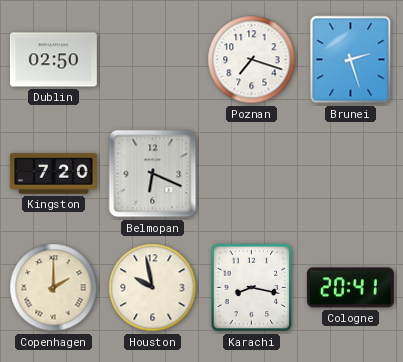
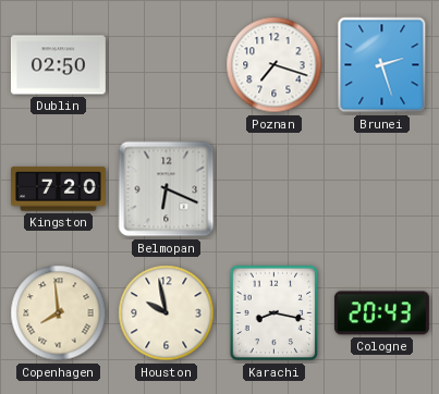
Copenhagen: 2:00 -> 7:59 (59, 313)
Cologne: 20:41 -> 20:43 (381, 313)
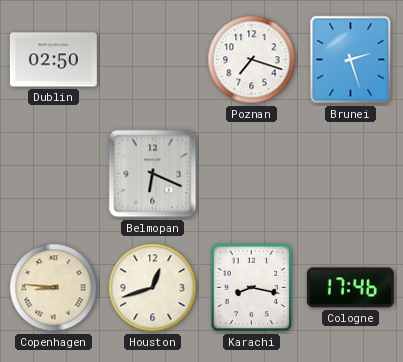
Kingston: 7:20 -> none (58, 189)
Copenhagen: 7:59 -> 8:46 (54, 288)
Houston: 9:58 -> 12:42 (153, 288)
Cologne: 20:43 -> 17:46 (350, 288)
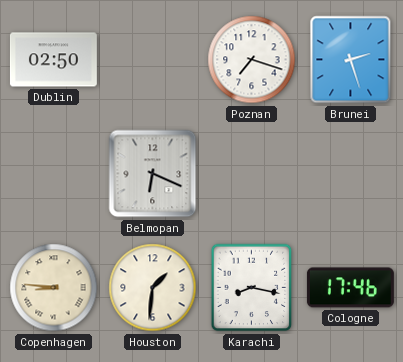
Houston: 12:42 -> 1:31 (153, 288)
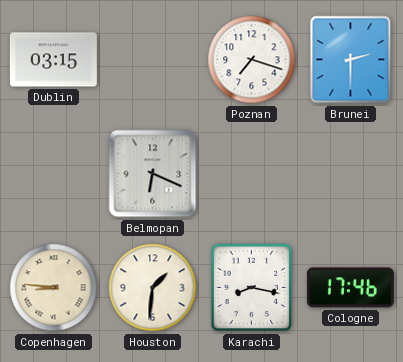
Dublin: 02:50 -> 03:15 (53, 60)
Brunei: 2:27 -> 2:30 (351, 60)
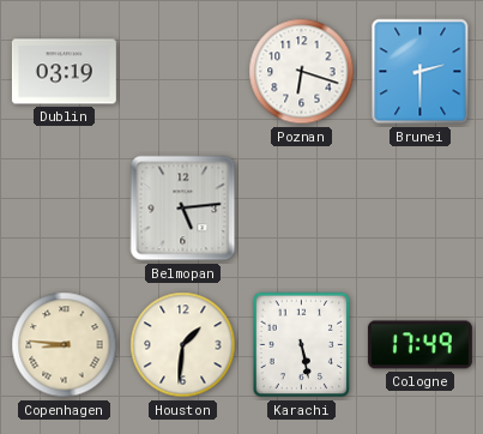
Dublin: 03:15 -> 03:19 (64, 72)
Poznan: 7:18 -> 6:18 (302, 72)
Belmopan: 6:19 -> 5:14 (183, 209)
Karachi: 8:17 -> 5:28 (302, 345)
Cologne: 17:46 -> 17:49 (419, 345)
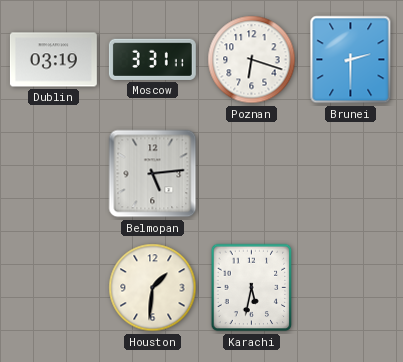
Moscow: none -> 3:31 (152, 59)
Copenhagen: 8:46 -> none (65, 345)
Karachi: 5:28 -> 5:32 (252, 288)
Cologne: 17:49 -> none (419, 345)
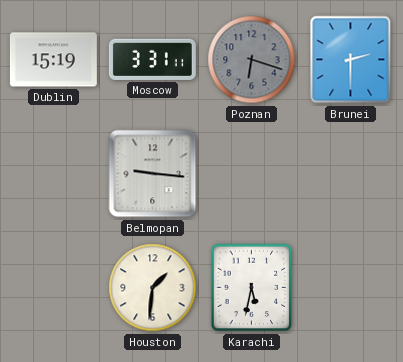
Dublin: 03:19 -> 15:19 (53, 60)
Poznan dial: white -> grey (252, 60)
Belmopan: 5:14 -> 9:16 (153, 174)
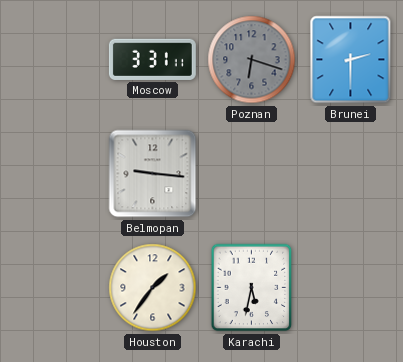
Dublin: 15:19 -> none (53, 60)
Houston: 1:31 -> 1:36 (153, 288)
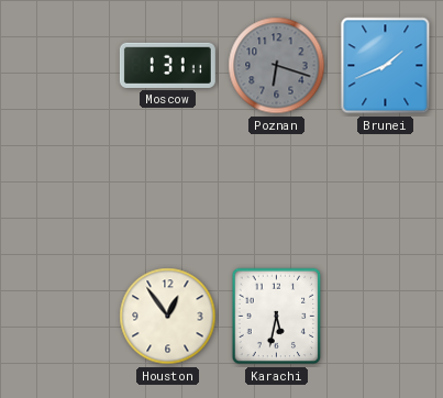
Moscow: 3:31 -> 1:31 (167, 65)
Brunei: 2:30 -> 1:41 (386, 66)
Belmopan: 9:16 -> none (153, 174)
Houston: 1:36 -> 12:54 (168, 317)
